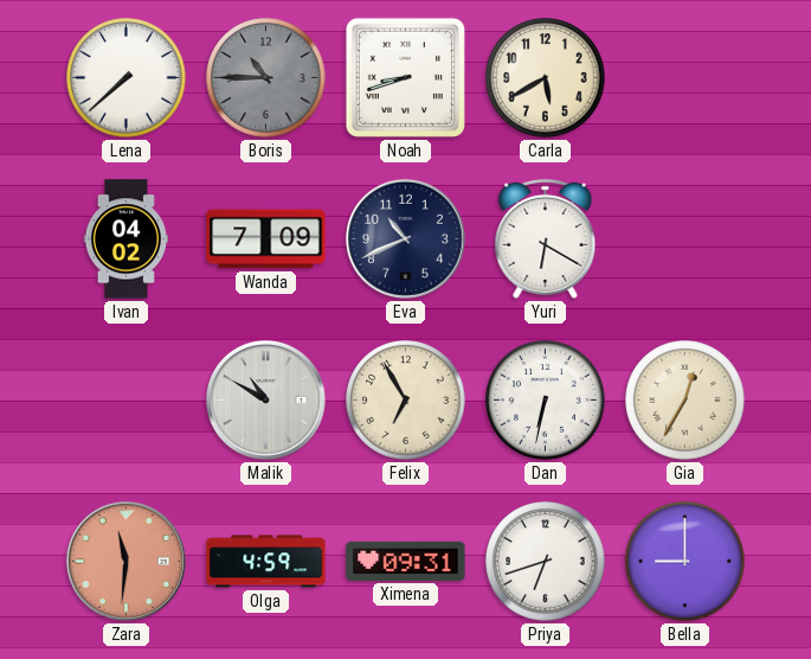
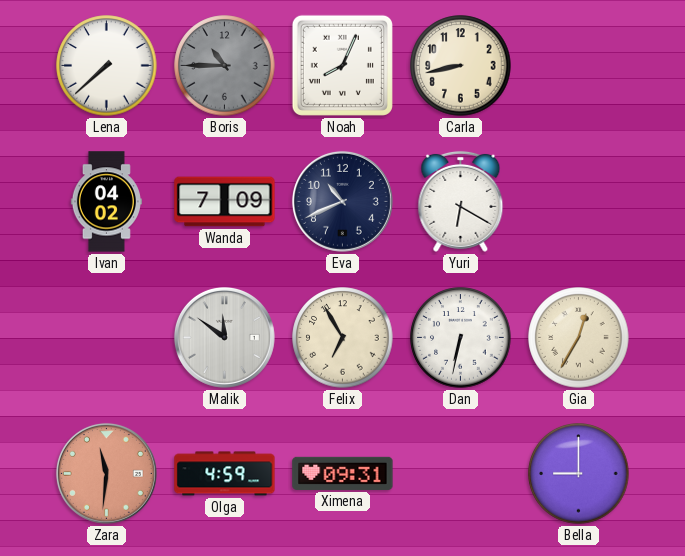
Noah: 8:42 -> 8:04 (342, 65)
Carla: 5:40 -> 8:43 (461, 66)
Malik: 10:50 -> 11:51 (224, 337)
Priya: 6:42 -> none (546, 562)
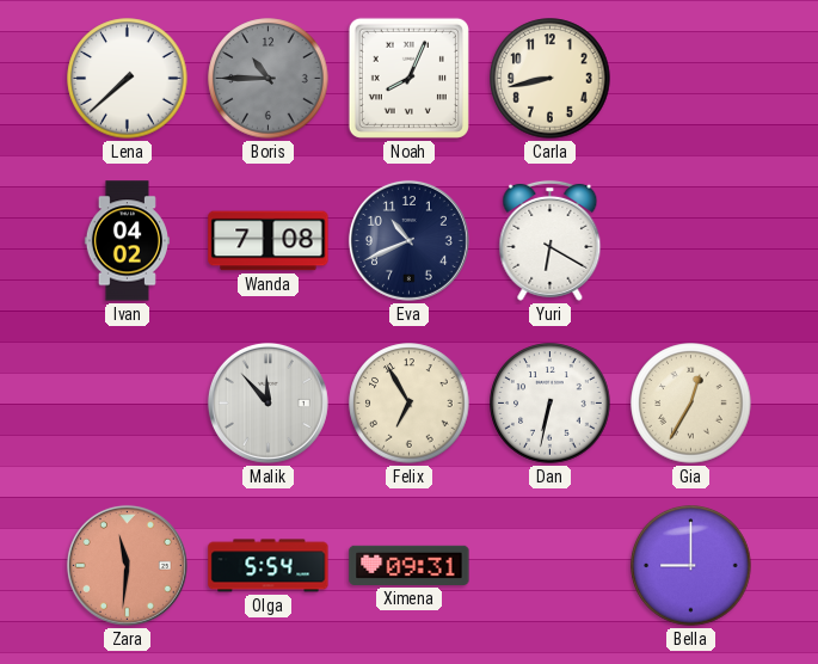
Wanda: 7:09 -> 7:08 (269, 241)
Malik: 11:51 -> 11:53 (267, 402)
Olga: 4:59 -> 5:54 (269, 566)
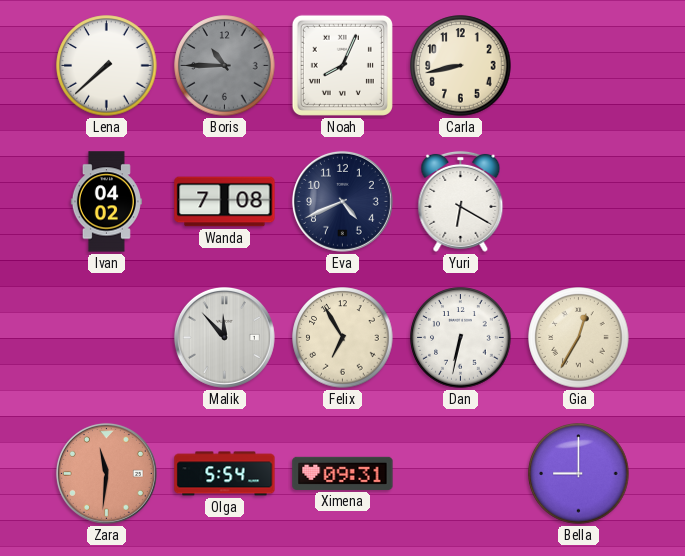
Eva: 10:41 -> 4:41 (342, 201)
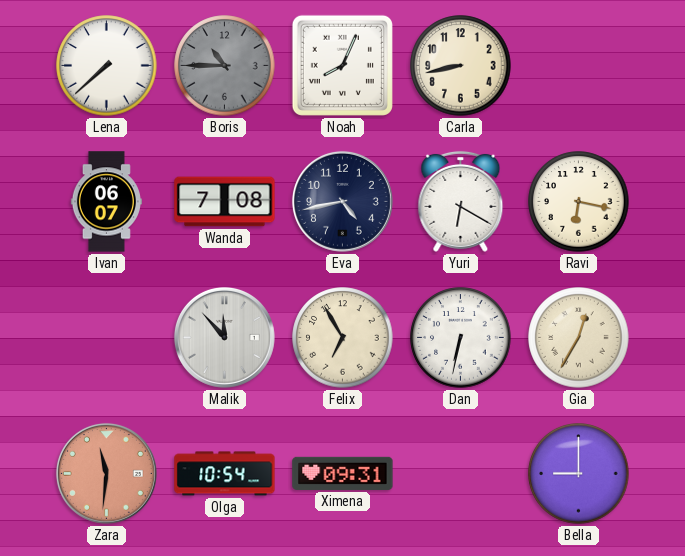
Ivan: 04:02 -> 06:07 (106, 202)
Eva: 4:41 -> 4:43 (342, 201)
Ravi: none -> 6:17 (579, 202)
Olga: 5:54 -> 10:54 (225, 474)
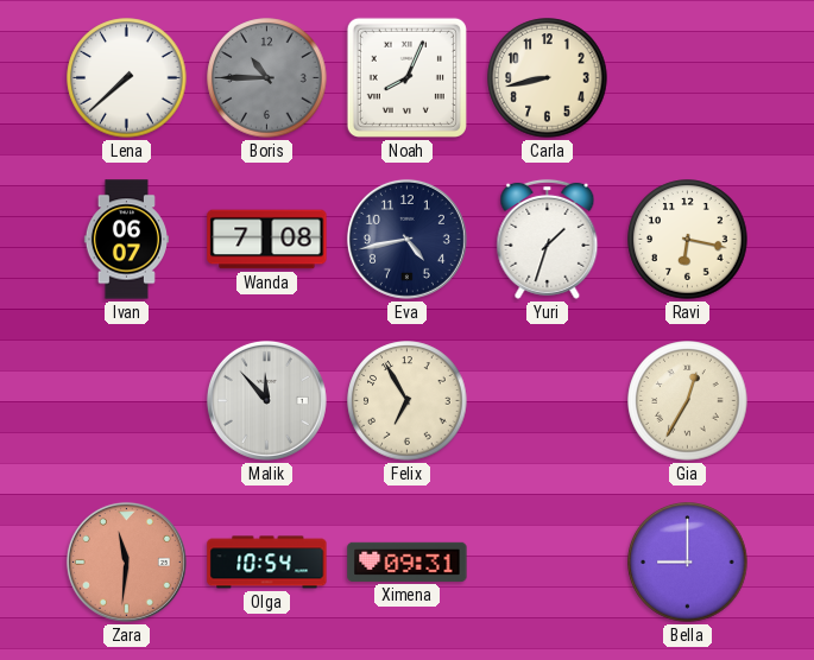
Yuri: 6:20 -> 1:33 (548, 239)
Dan: 6:32 -> none (461, 338)
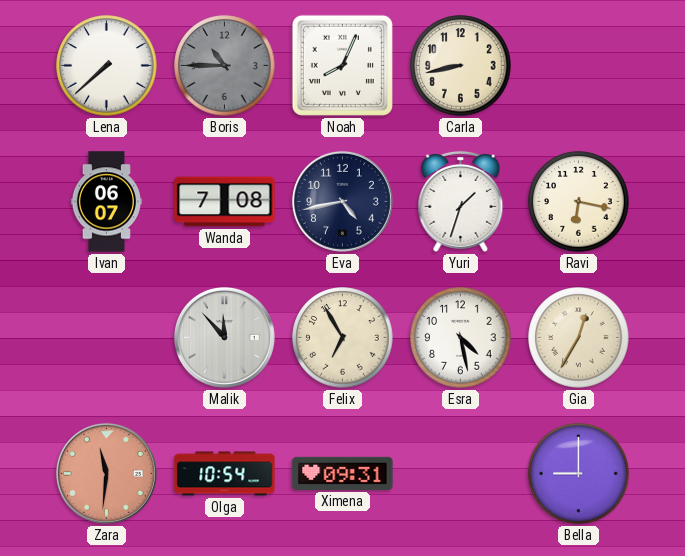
Esra: none -> 4:28 (461, 338)
